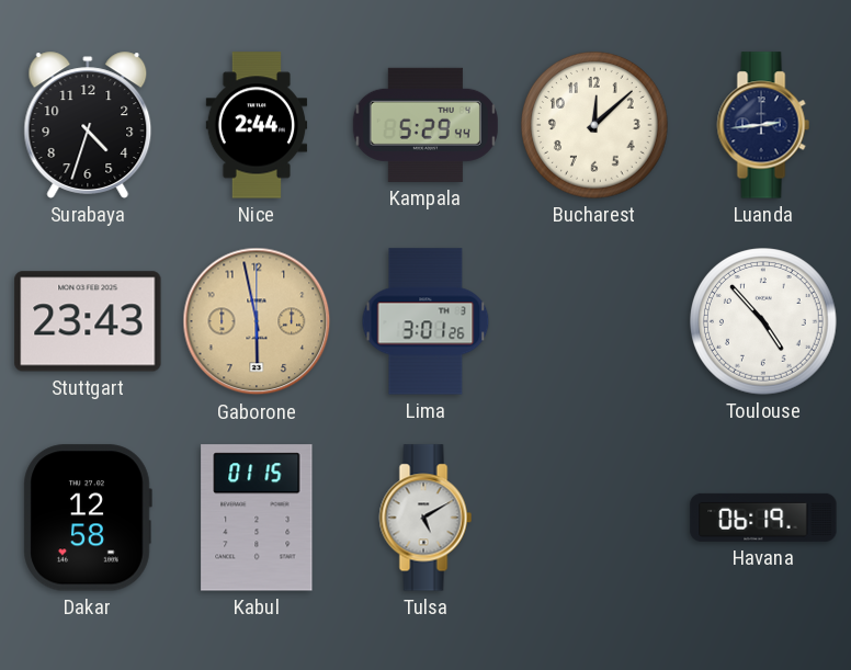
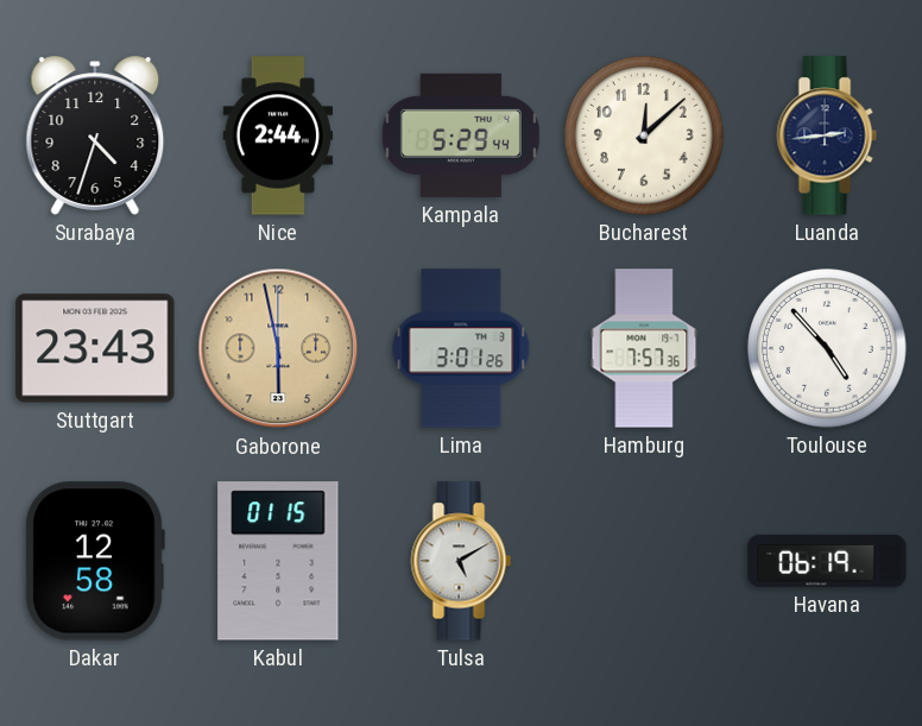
Hamburg: none -> 7:57 (644, 348)
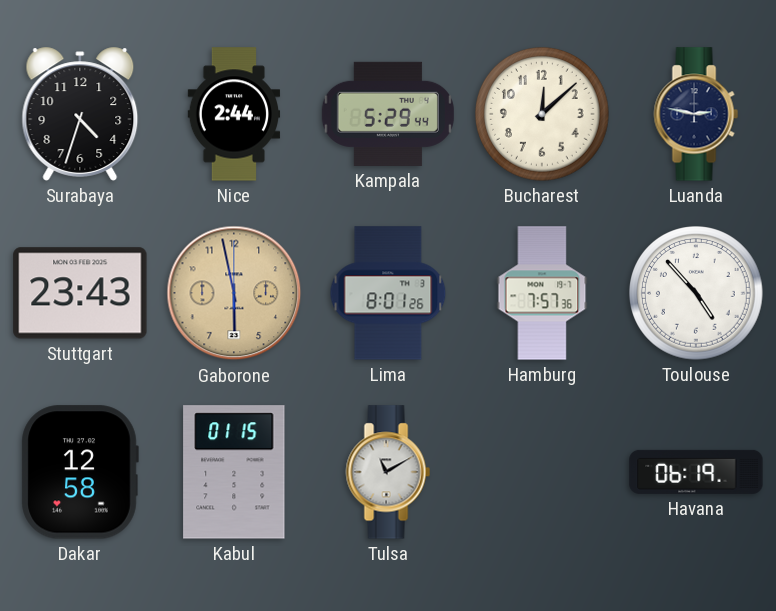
Luanda: 2:44 -> 2:47 (696, 114)
Lima: 3:01 -> 8:01 (388, 293)
Tulsa: 5:10 -> 11:10 (388, 472)
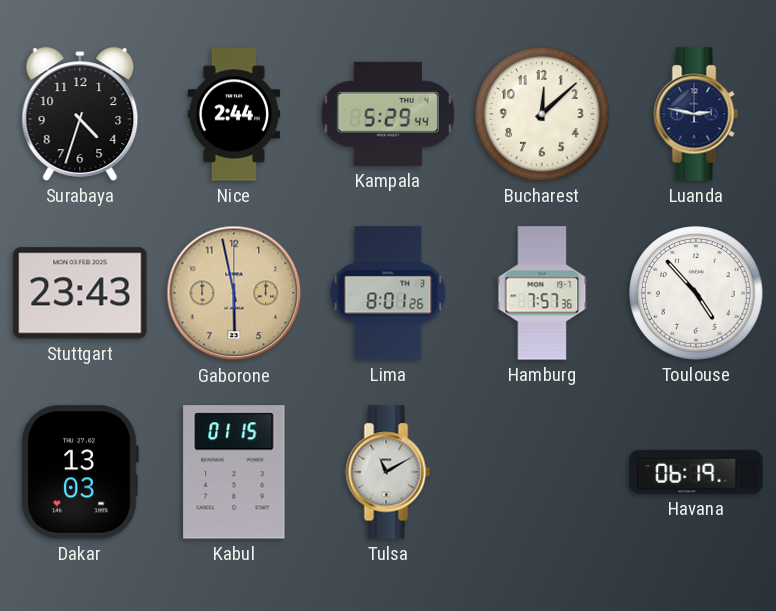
Dakar: 12:58 -> 13:03 (80, 472)
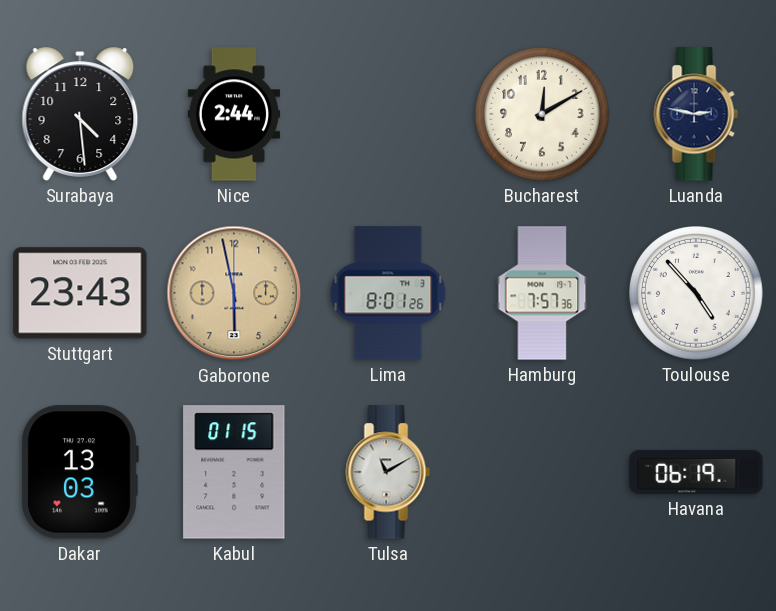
Surabaya: 4:33 -> 4:29 (80, 114)
Kampala: 5:29 -> none (388, 114)
Bucharest: 12:08 -> 12:10 (543, 115)
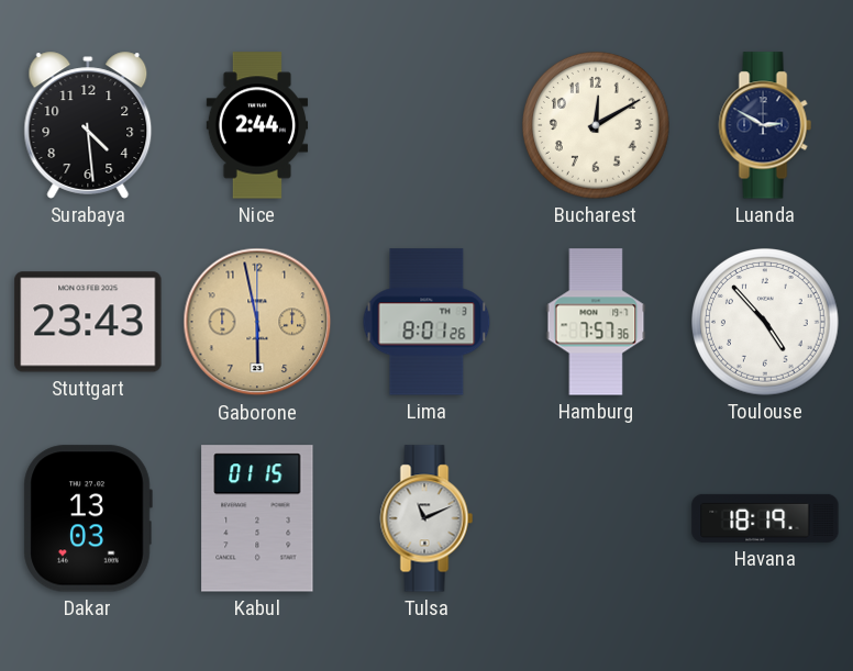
Luanda: 2:47 -> 2:50 (765, 125)
Tulsa: 11:10 -> 11:11 (427, 518)
Havana: 06:19 -> 18:19 (765, 518)
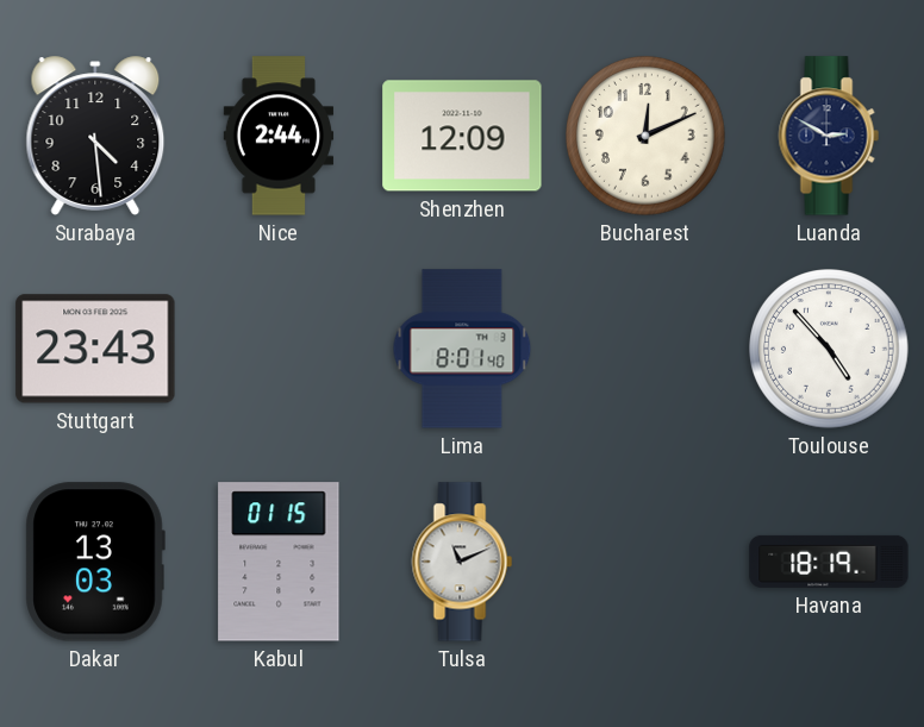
Shenzhen: none -> 12:09 (462, 136)
Bucharest: 12:10 -> 12:11 (647, 137)
Gaborone: 5:58 -> none (257, 322)
Lima: 8:01:26 -> 8:01:40 (462, 349)
Hamburg: 7:57 -> none (596, 322)
